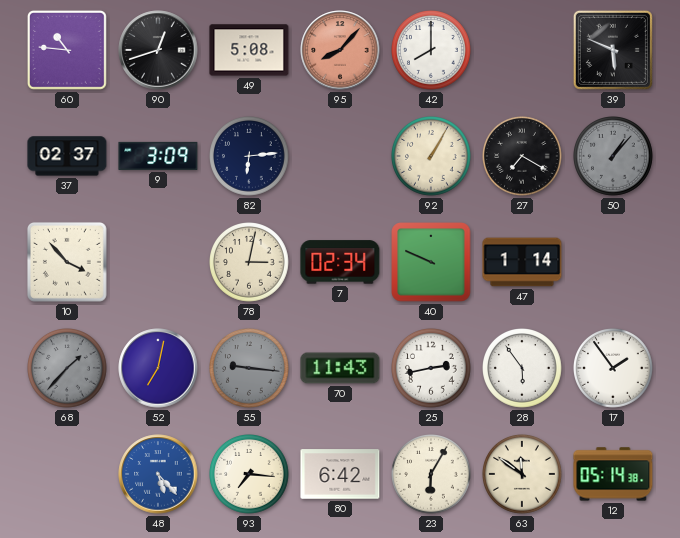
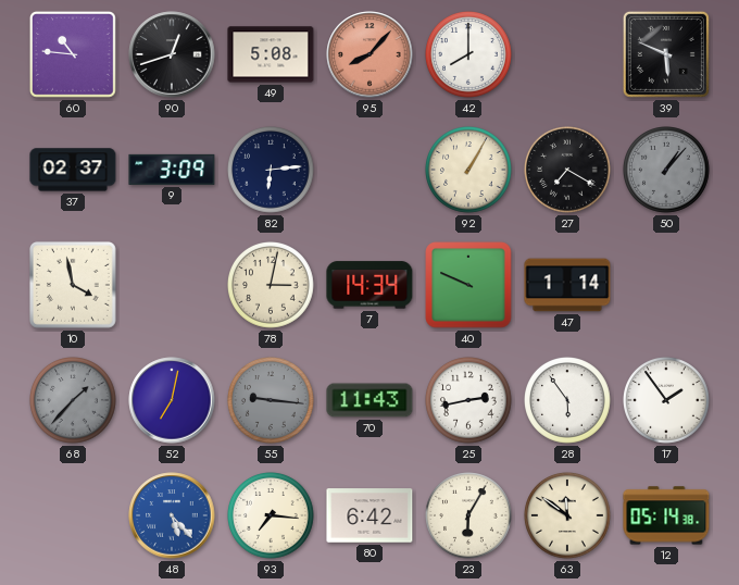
10: 3:53 -> 3:58 (73, 285)
7: 02:34 -> 14:34 (369, 285)
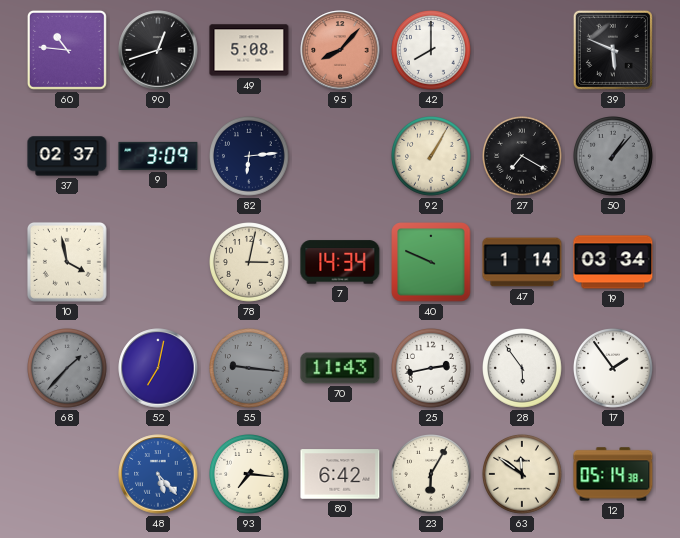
19: none -> 03:34 (613, 262)
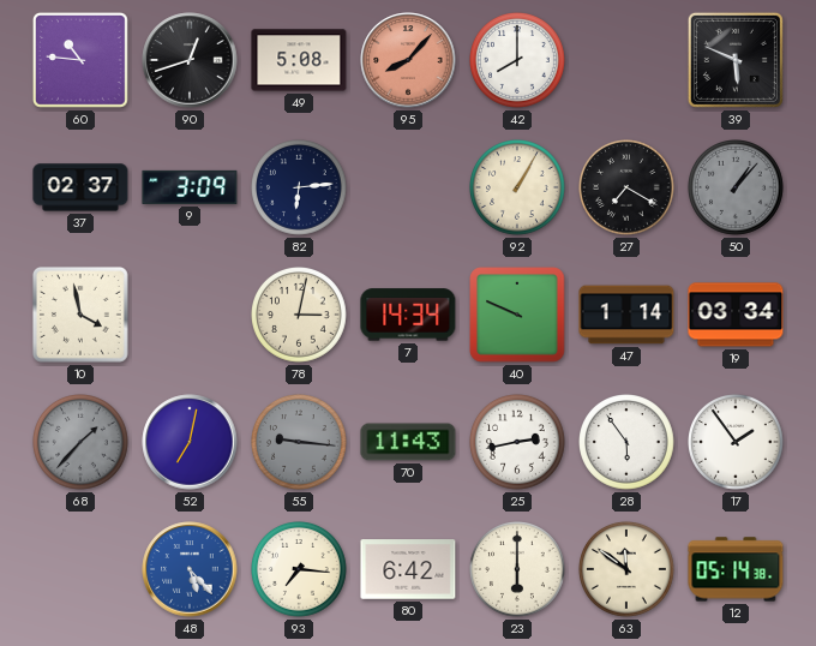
23: 6:05 -> 6:00 (518, 570)
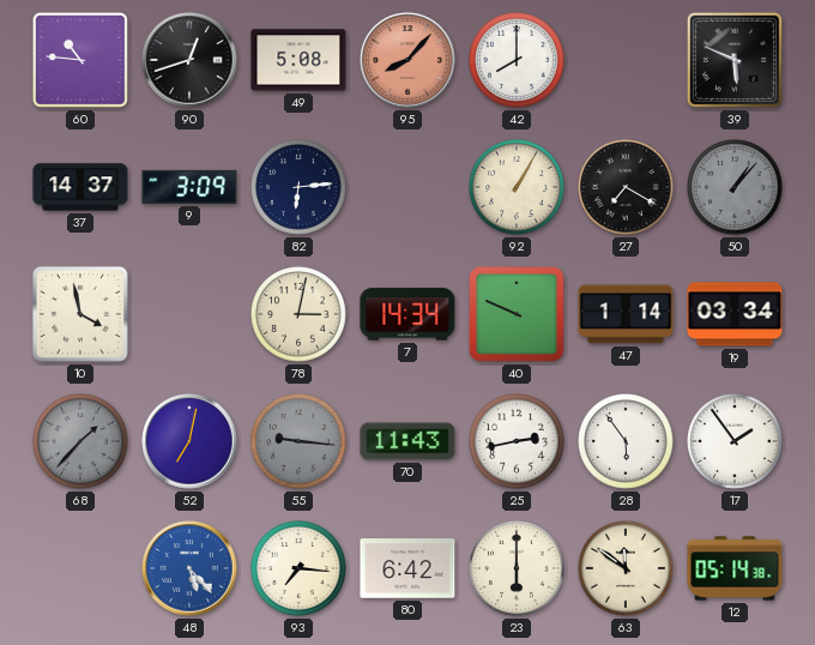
37: 02:37 -> 14:37 (80, 187)
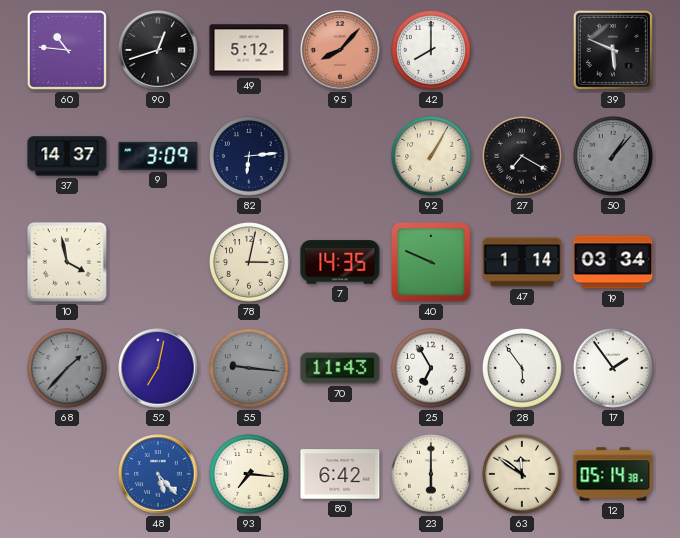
49: 5:08 -> 5:12 (249, 50)
7: 14:34 -> 14:35 (340, 262)
25: 2:43 -> 6:55 (432, 369)
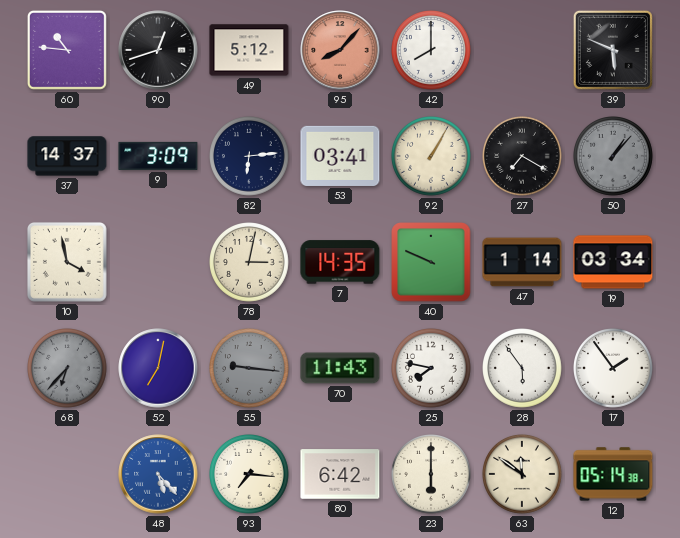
53: none -> 03:41 (340, 156)
68: 1:37 -> 6:37 (68, 369)
25: 6:55 -> 7:47 (432, 369)
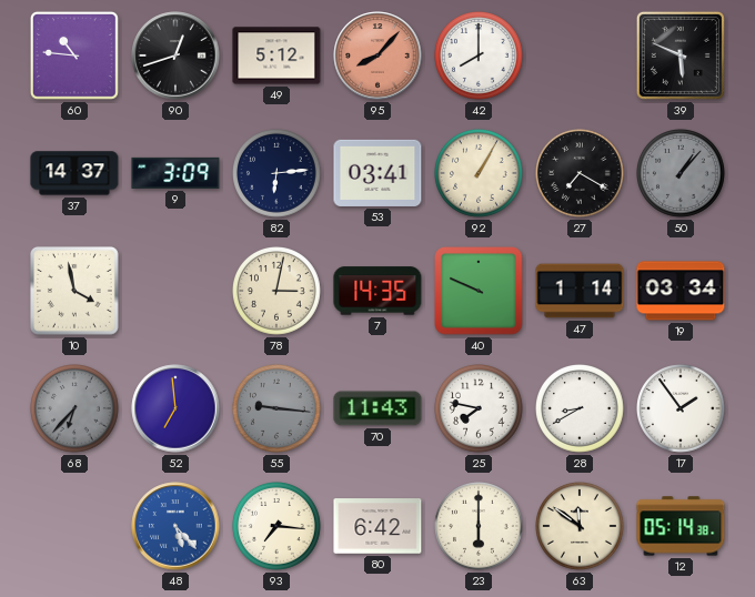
52: 7:02 -> 6:59 (175, 408)
28: 5:54 -> 8:40 (581, 409)
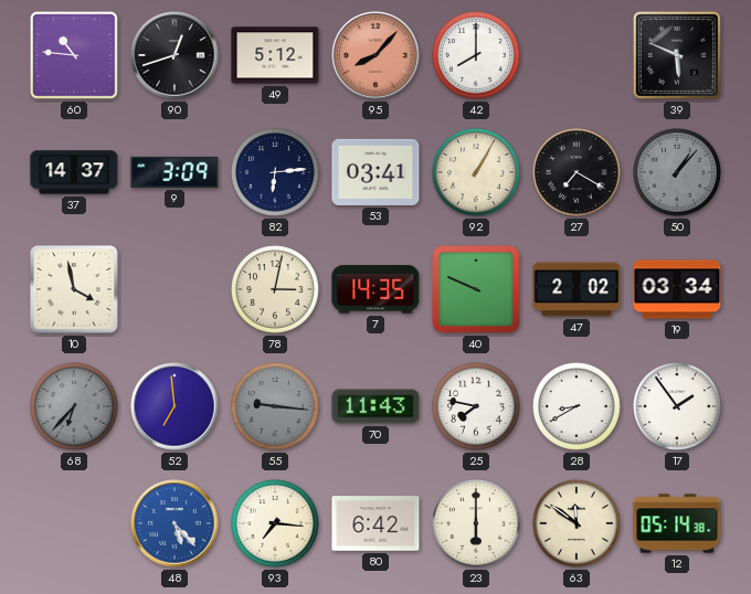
47: 1:14 -> 2:02 (577, 289)
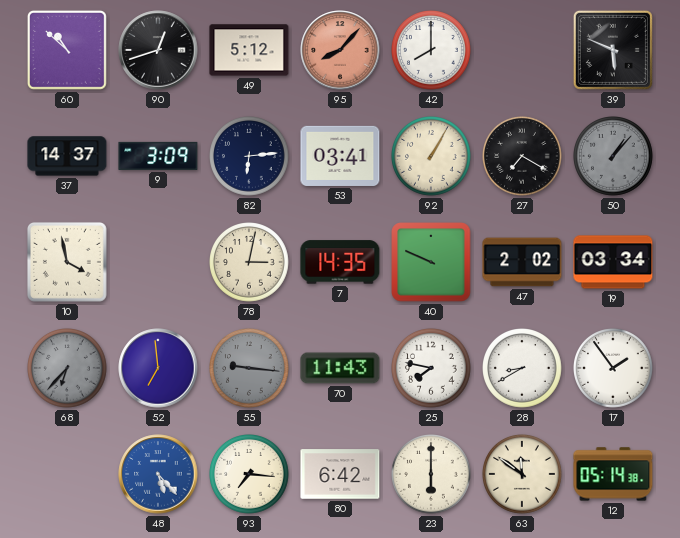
60: 10:46 -> 10:52 (67, 50)
